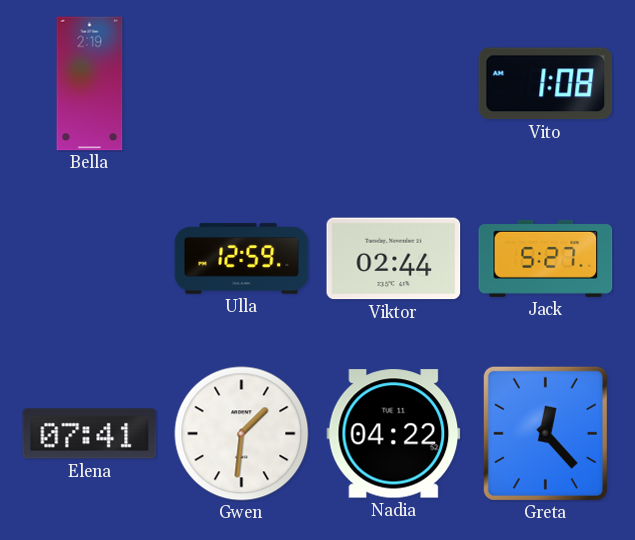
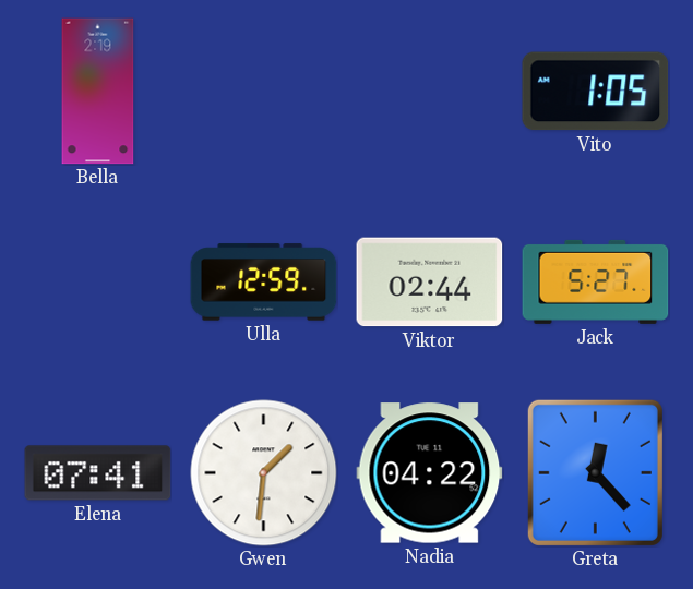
Vito: 1:08 -> 1:05 (596, 92)
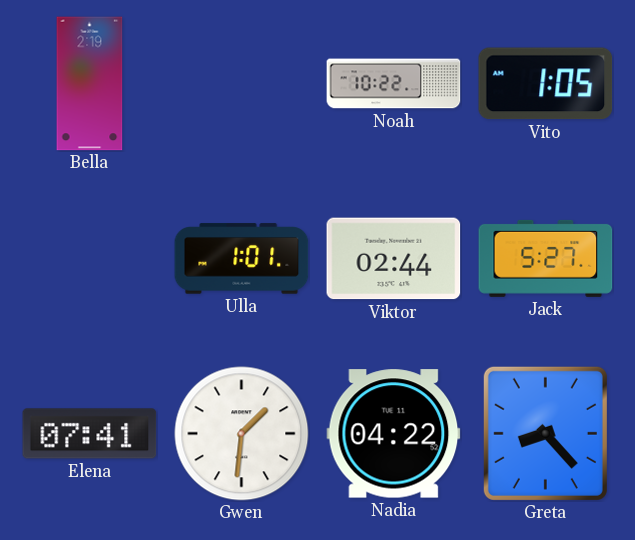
Noah: none -> 10:22 (394, 84)
Ulla: 12:59 -> 1:01 (242, 259)
Greta: 12:23 -> 8:23 (545, 433)
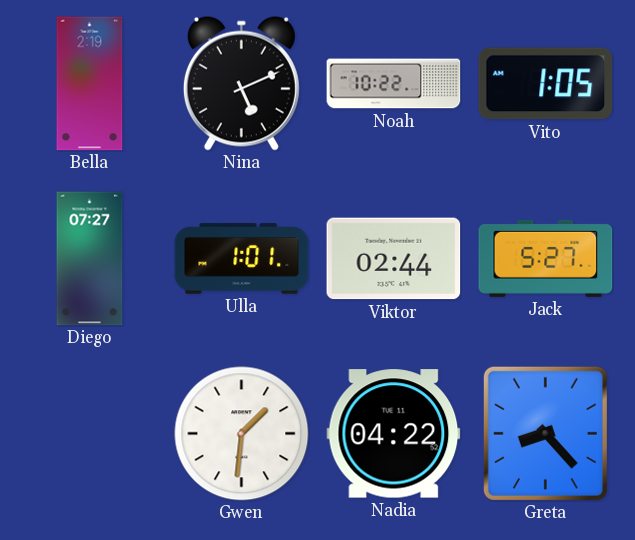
Nina: none -> 5:11 (241, 83)
Diego: none -> 07:27 (90, 259)
Elena: 07:41 -> none (90, 434)
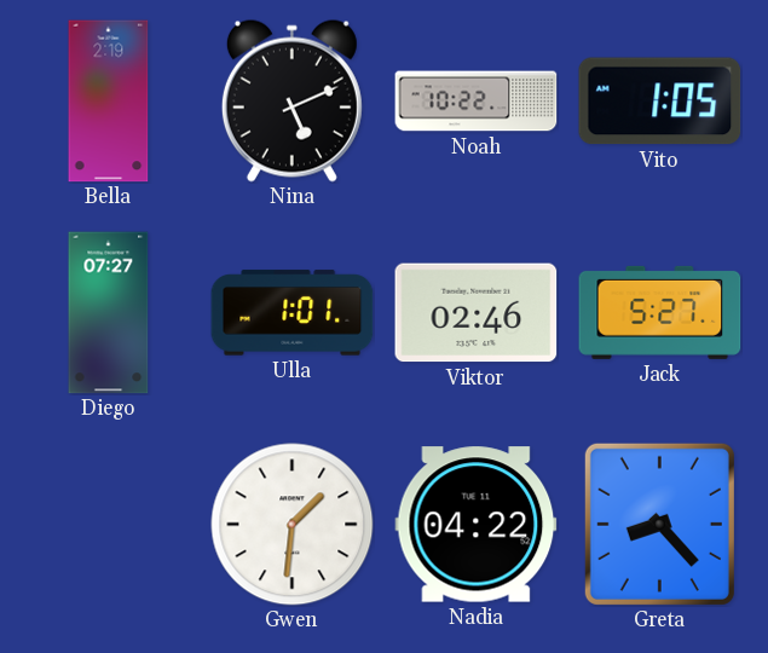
Viktor: 02:44 -> 02:46 (477, 313)
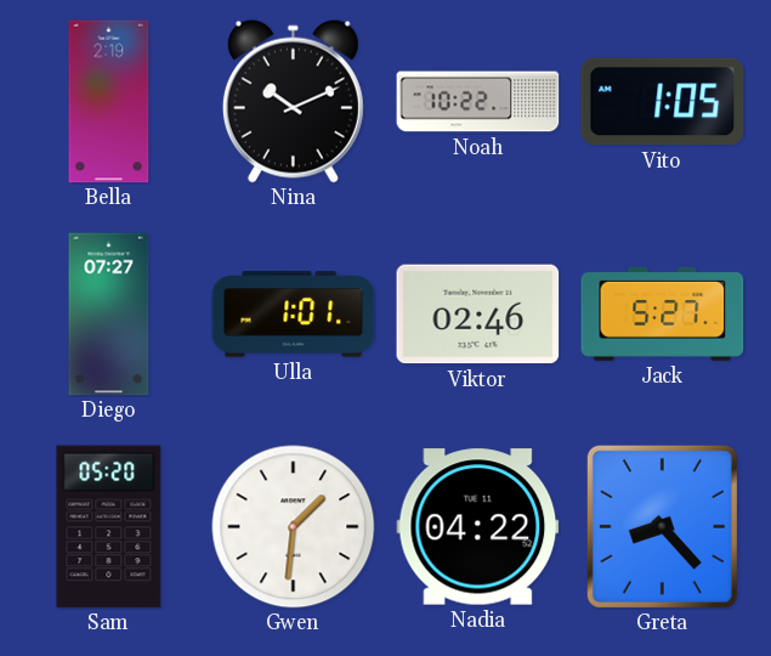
Nina: 5:11 -> 10:11 (293, 101)
Sam: none -> 05:20 (109, 527)
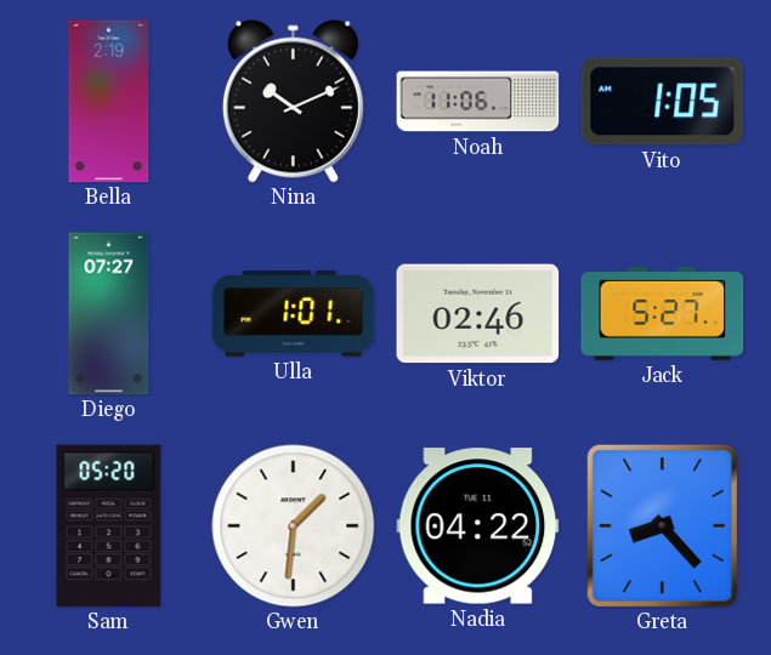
Noah: 10:22 -> 11:06 (478, 102)
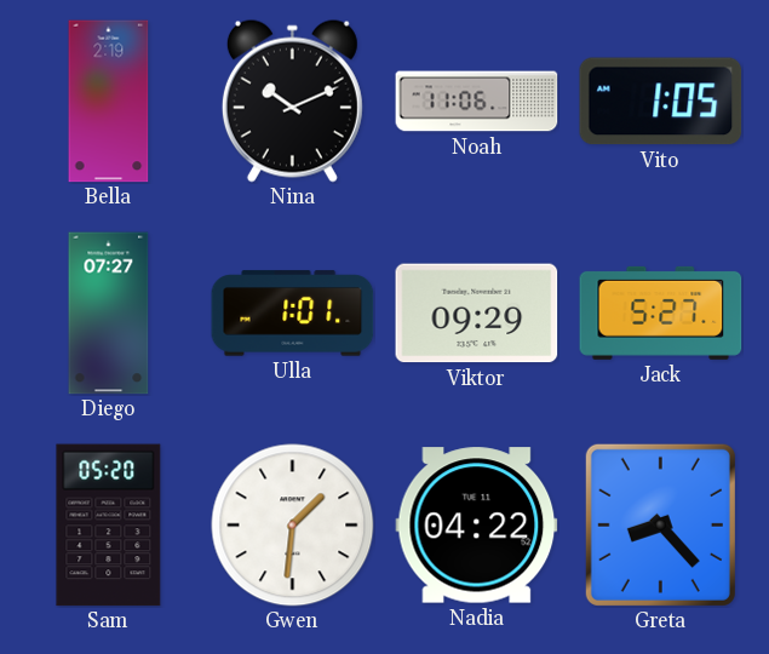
Viktor: 02:46 -> 09:29 (477, 314)
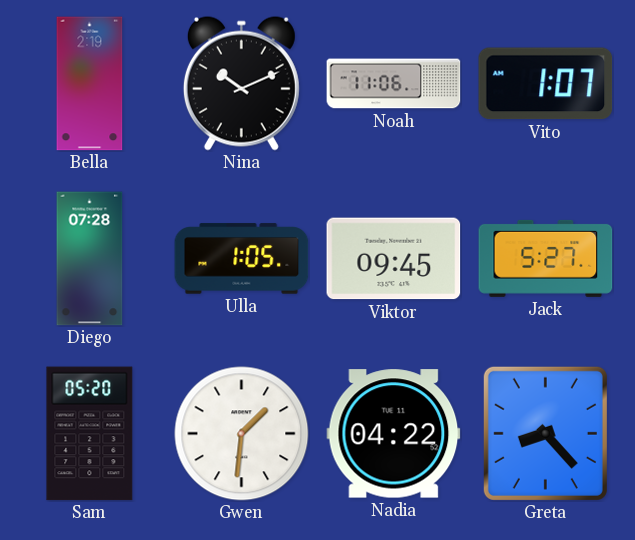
Vito: 1:05 -> 1:07 (546, 84)
Diego: 07:27 -> 07:28 (90, 259)
Ulla: 1:01 -> 1:05 (242, 259)
Viktor: 09:29 -> 09:45 (394, 259)
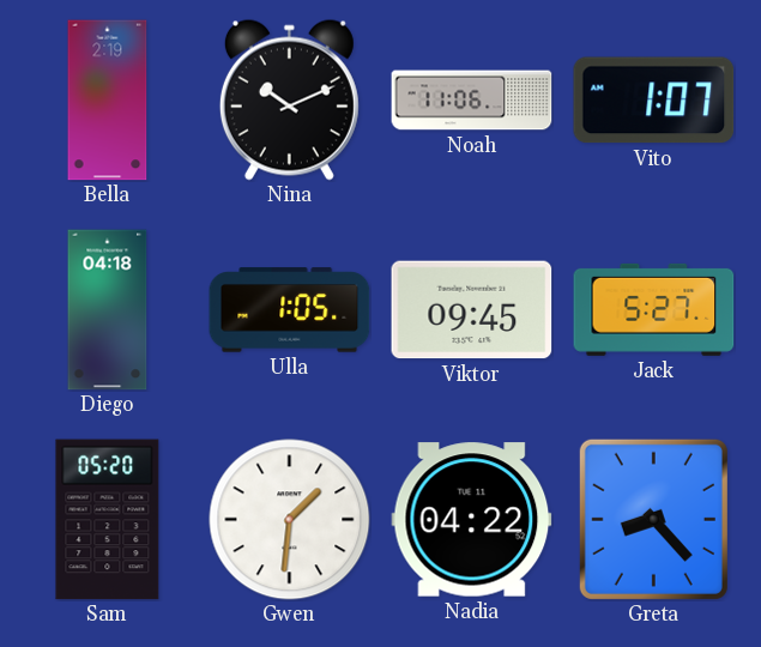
Diego: 07:28 -> 04:18 (108, 310)
